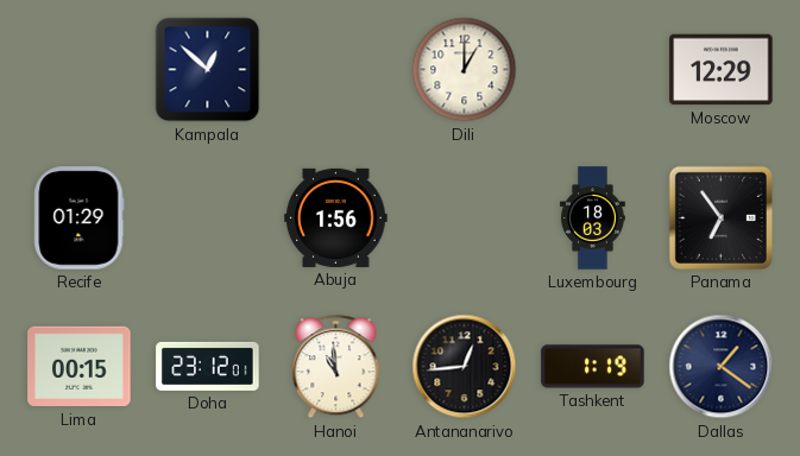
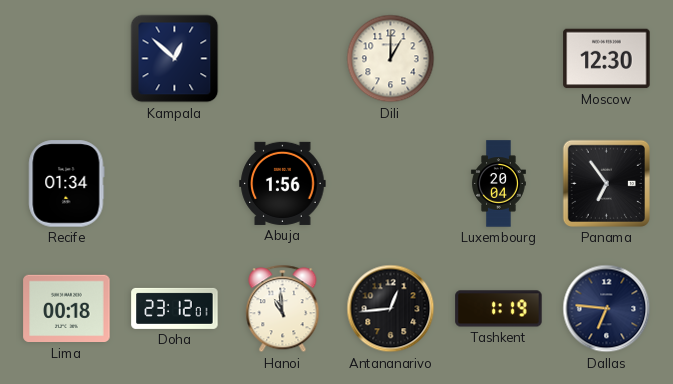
Moscow: 12:29 -> 12:30 (607, 59)
Recife: 01:29 -> 01:34 (67, 184)
Luxembourg: 18:03 -> 20:04 (498, 184)
Lima: 00:15 -> 00:18 (67, 309)
Dallas: 1:21 -> 6:46 (607, 309)
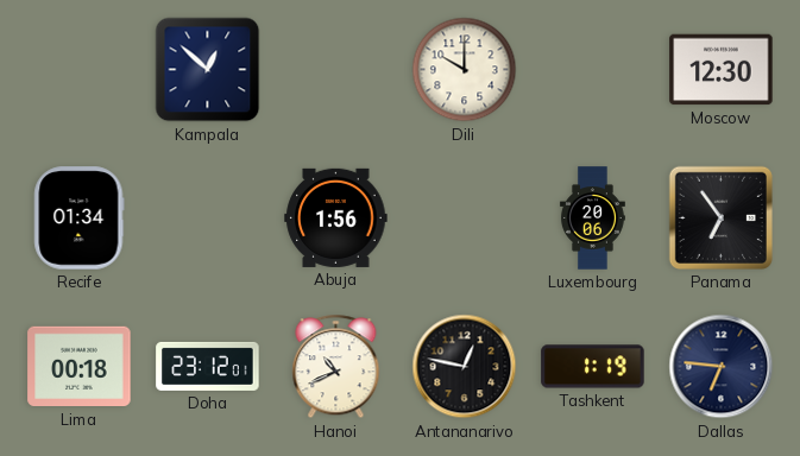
Dili: 1:00 -> 10:00 (465, 70)
Luxembourg: 20:04 -> 20:06 (592, 218)
Hanoi: 10:59 -> 10:41 (336, 367)
Antananarivo: 12:44 -> 12:47 (465, 367)
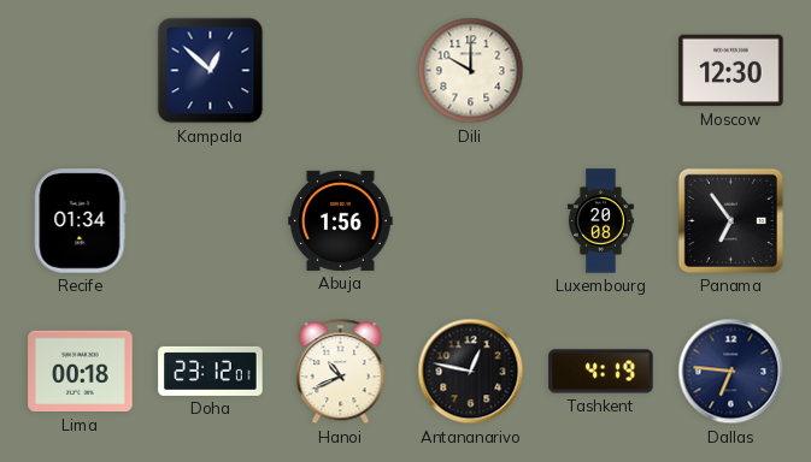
Luxembourg: 20:06 -> 20:08 (600, 221)
Tashkent: 1:19 -> 4:19 (601, 372)
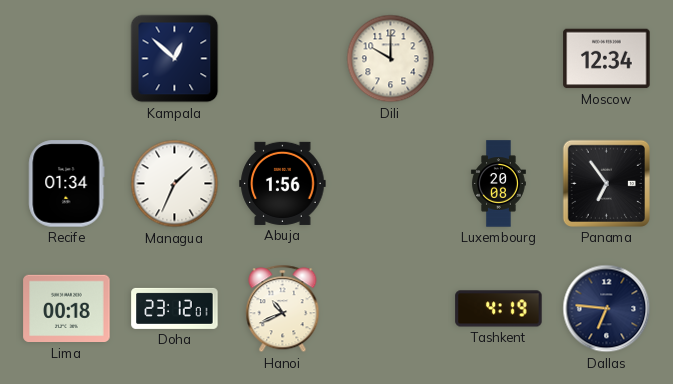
Moscow: 12:30 -> 12:34 (607, 59)
Managua: none -> 1:34 (175, 184)
Antananarivo: 12:47 -> none (471, 372)
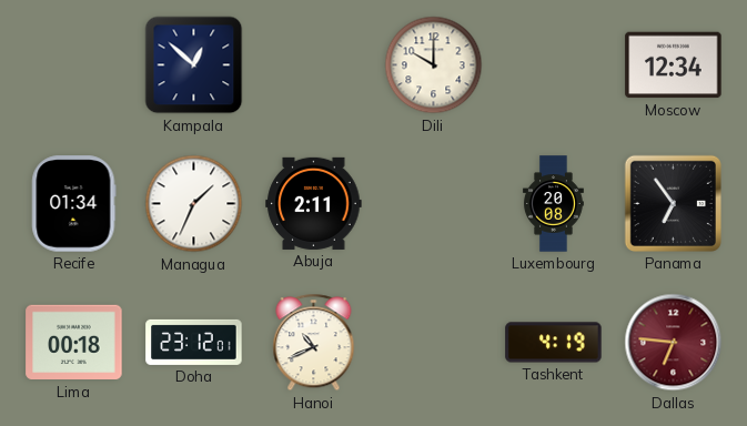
Abuja: 1:56 -> 2:11 (314, 203)
Dallas dial: navy -> burgundy (674, 343)
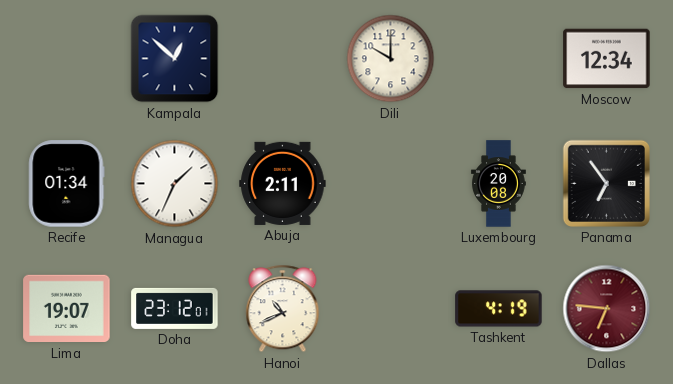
Lima: 00:18 -> 19:07 (67, 309)
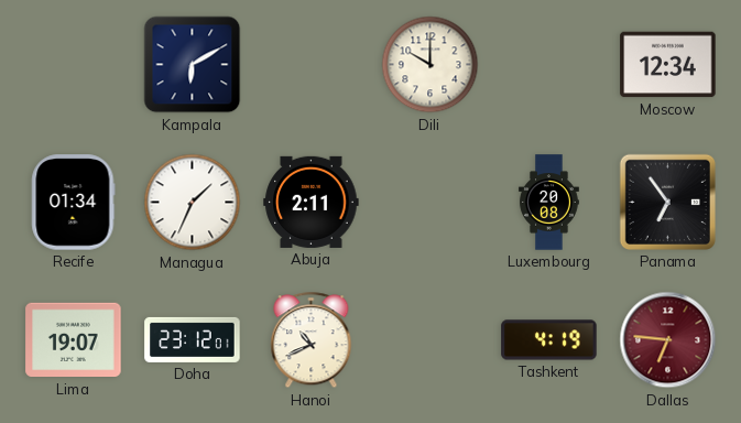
Kampala: 12:52 -> 6:10 (193, 65)
